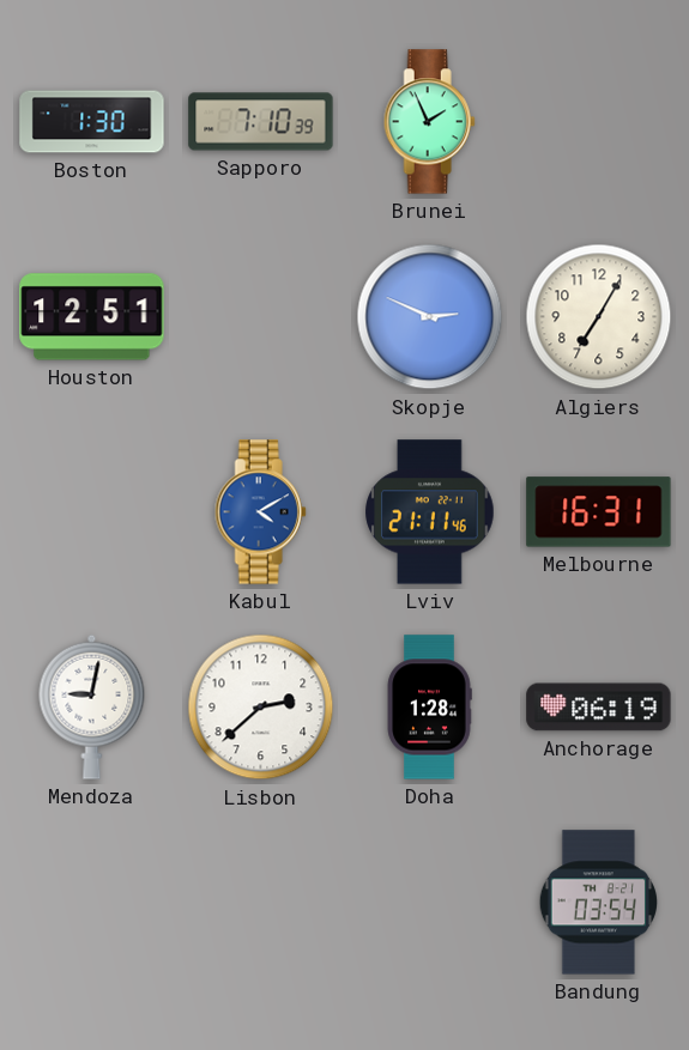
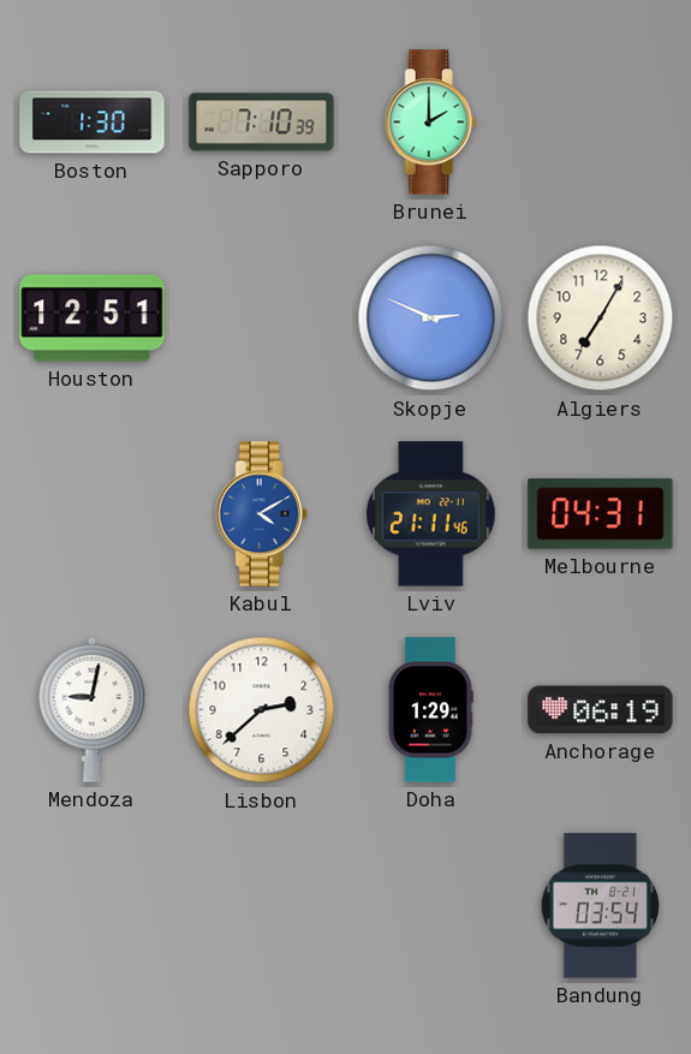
Brunei: 1:56 -> 2:00 (430, 123)
Melbourne: 16:31 -> 04:31 (601, 514)
Doha: 1:28 -> 1:29 (430, 710)
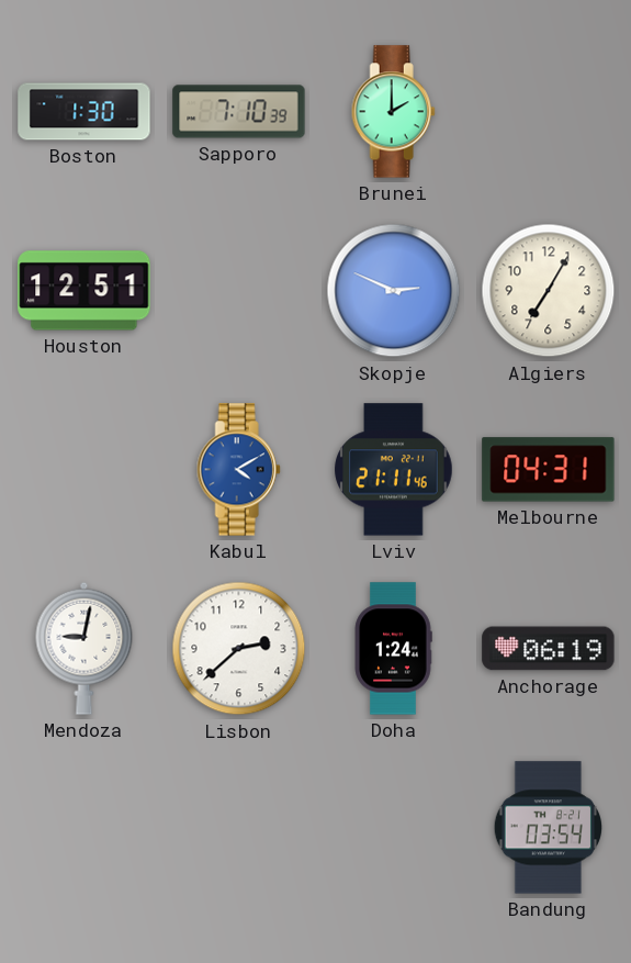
Doha: 1:29 -> 1:24 (393, 649)
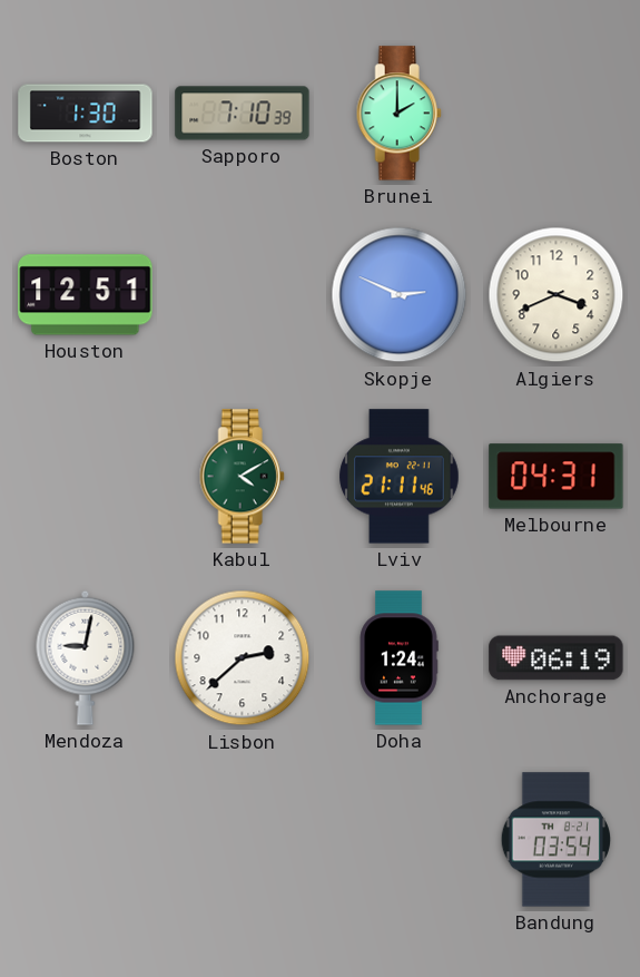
Algiers: 7:05 -> 3:41 (557, 295)
Kabul dial: blue -> green (242, 477)
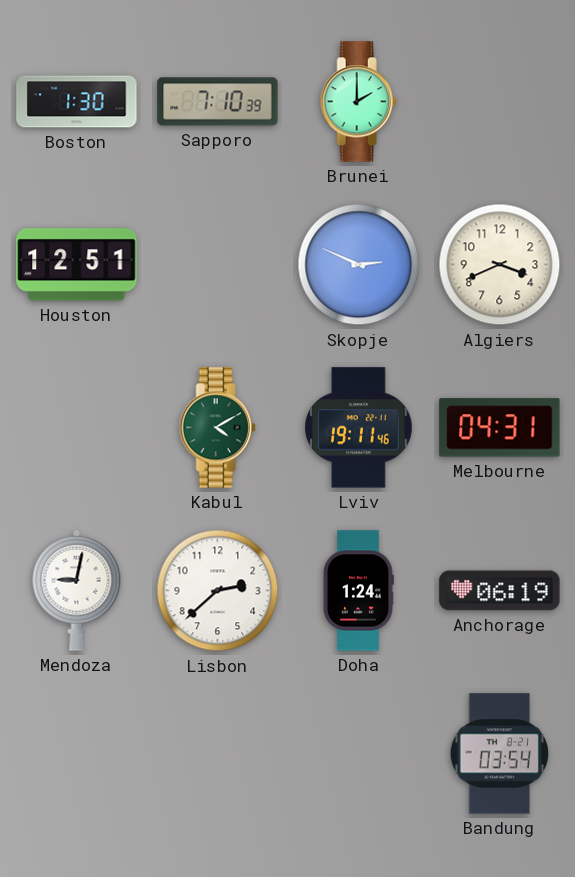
Lviv: 21:11 -> 19:11 (359, 428)
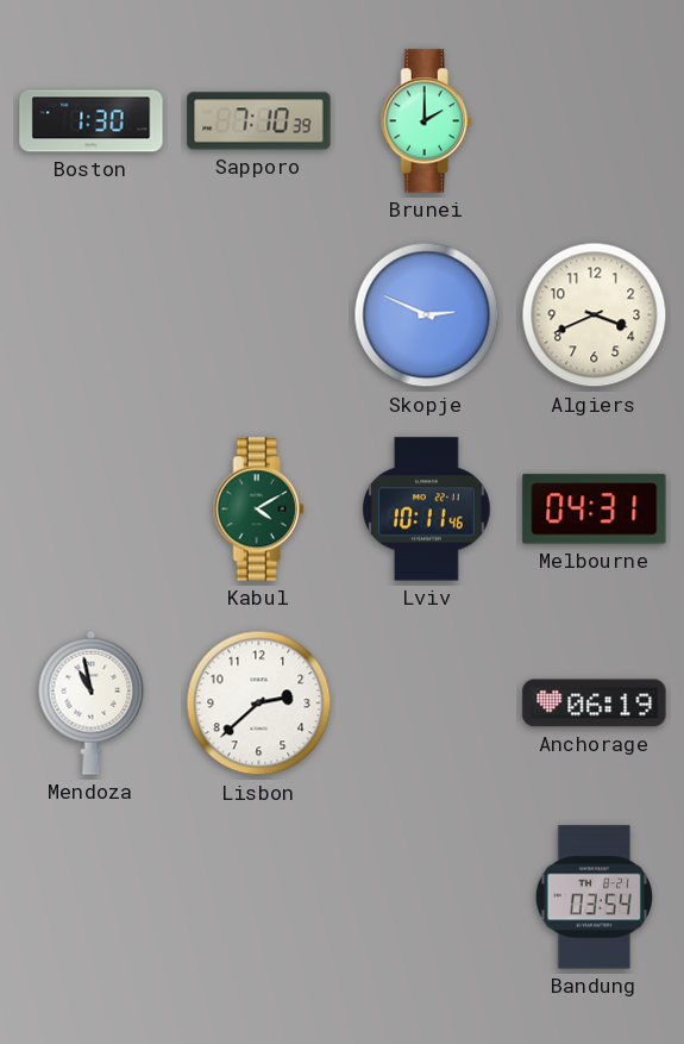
Houston: 12:51 -> none (77, 265)
Lviv: 19:11 -> 10:11 (427, 510)
Mendoza: 9:02 -> 10:58 (92, 702)
Doha: 1:24 -> none (358, 591)
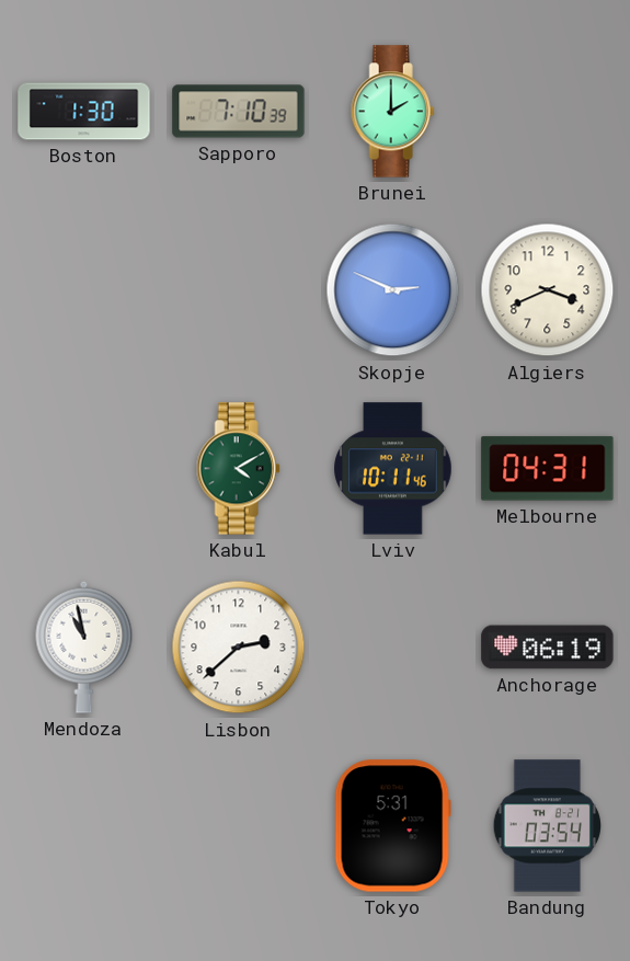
Tokyo: none -> 5:31 (392, 826)
